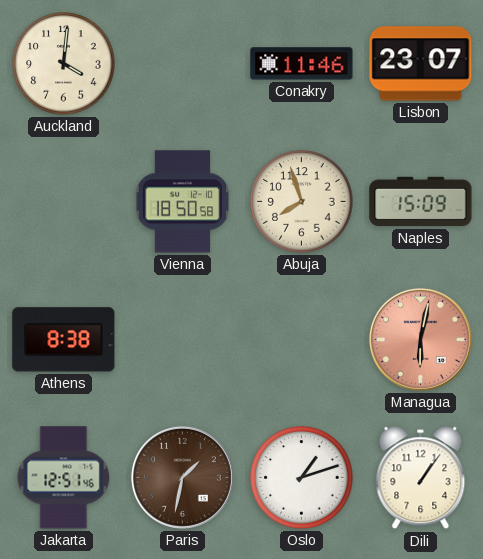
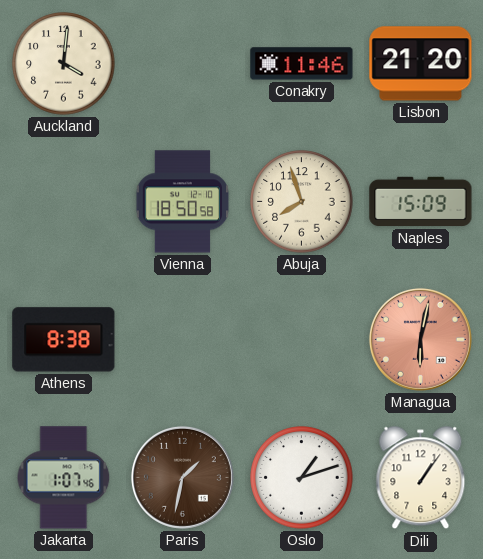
Lisbon: 23:07 -> 21:20 (421, 64)
Jakarta: 12:51 -> 1:07 (64, 478)
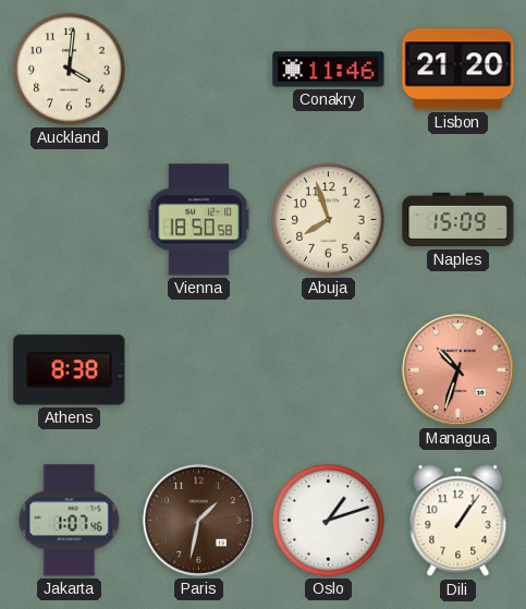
Managua: 6:02 -> 10:33 (457, 369)
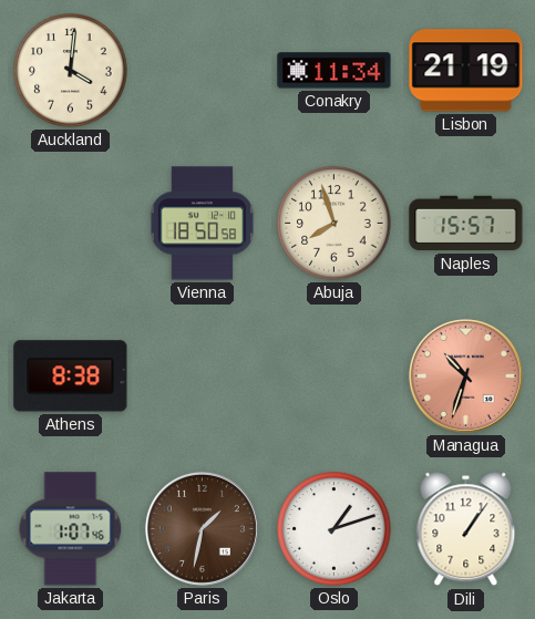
Conakry: 11:46 -> 11:34 (335, 71)
Lisbon: 21:20 -> 21:19 (466, 71)
Naples: 15:09 -> 15:57 (466, 224)
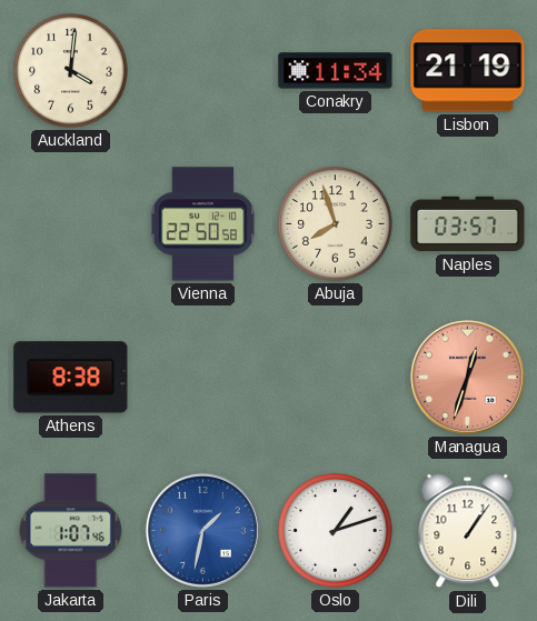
Vienna: 18:50 -> 22:50 (203, 224)
Naples: 15:57 -> 03:57 (468, 224)
Managua: 10:33 -> 12:33 (467, 377)
Paris dial: brown -> blue (202, 530)
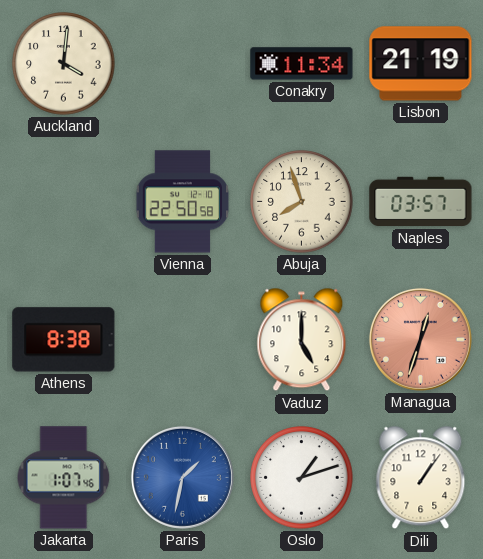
Vaduz: none -> 5:00 (302, 340)
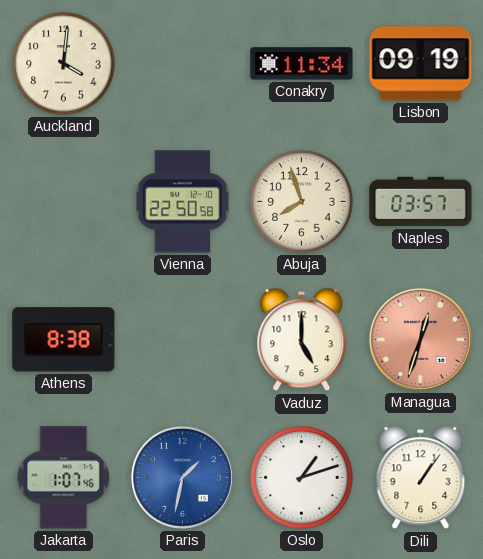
Lisbon: 21:19 -> 09:19 (421, 64)
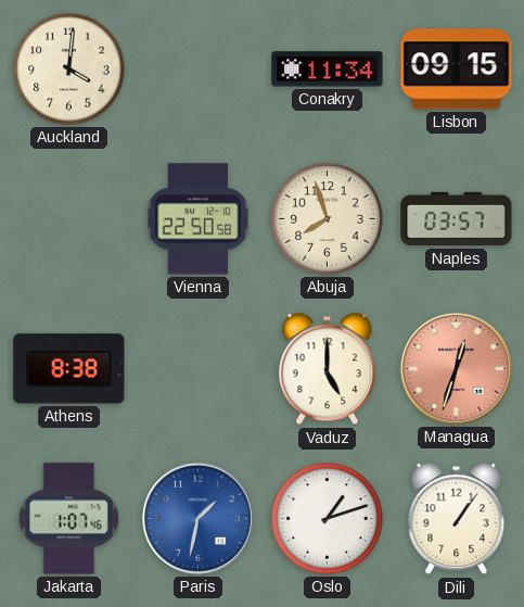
Lisbon: 09:19 -> 09:15 (457, 69)
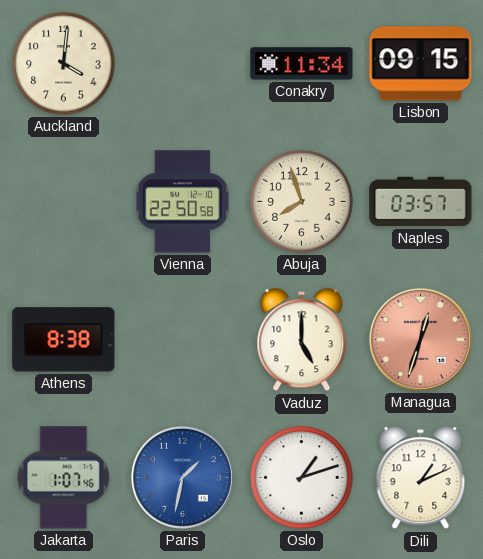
Dili: 1:06 -> 1:11 (421, 478)
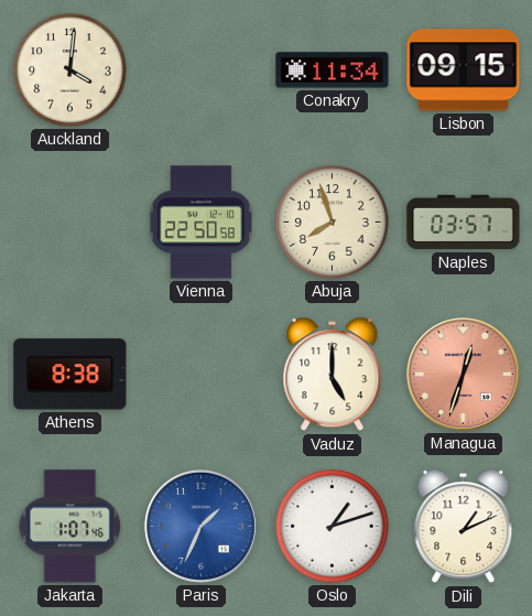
Paris: 1:32 -> 1:34 (200, 526)
